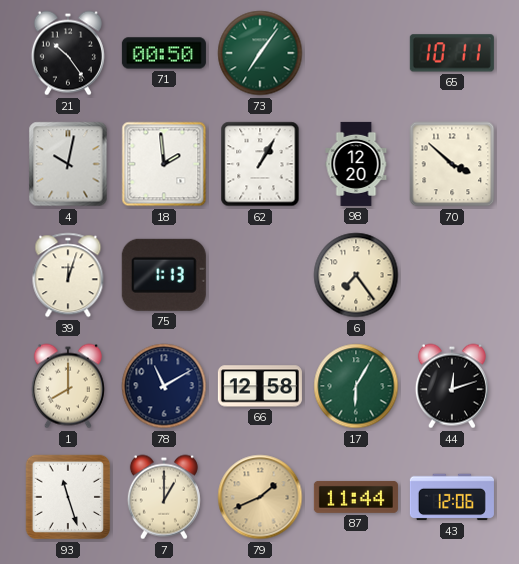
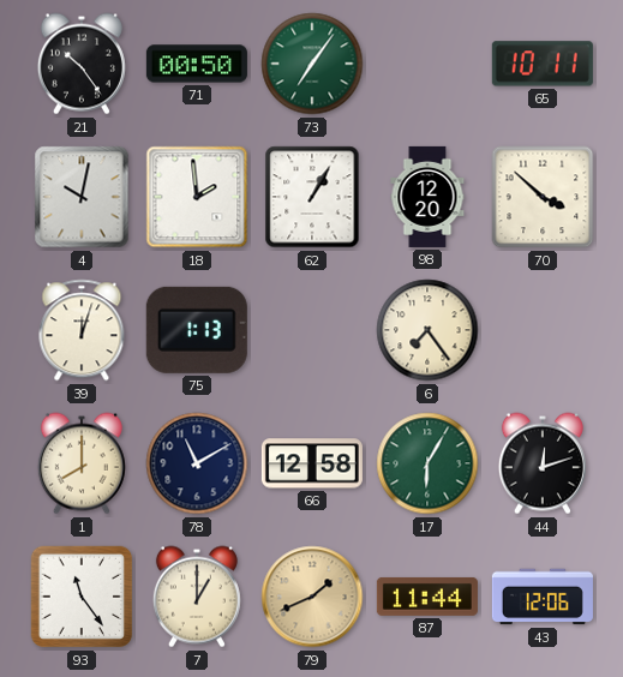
93: 11:27 -> 11:24 (82, 597)
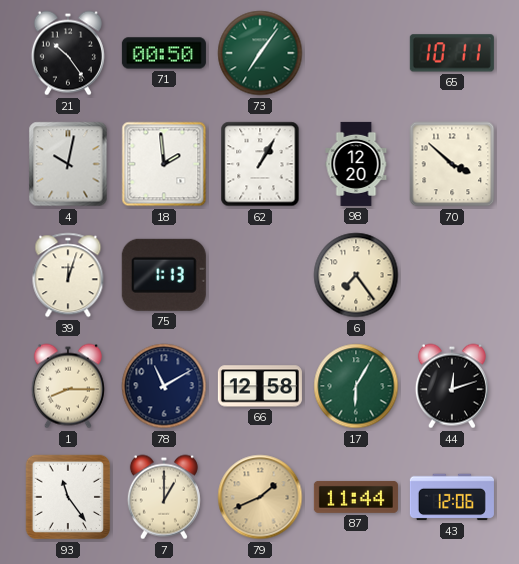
1: 8:00 -> 8:15 (68, 386)
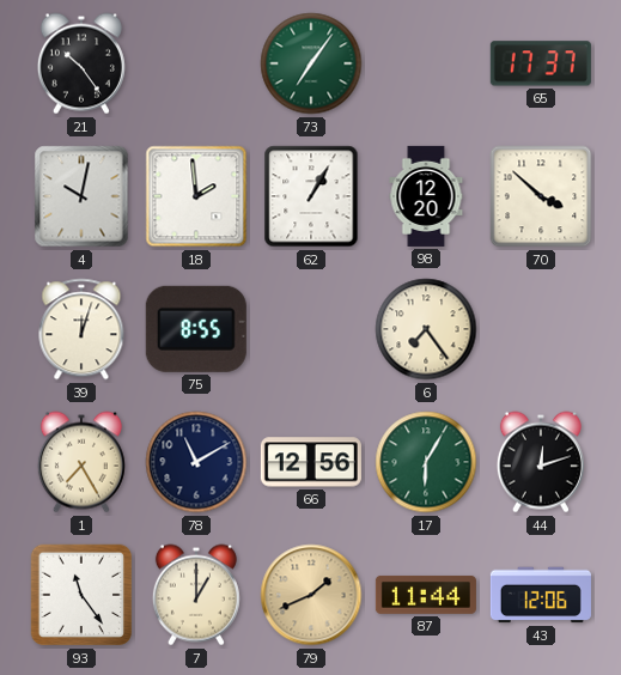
71: 00:50 -> none (164, 53)
65: 10:11 -> 17:37 (541, 63)
75: 1:13 -> 8:55 (196, 329)
1: 8:15 -> 7:25 (81, 462)
66: 12:58 -> 12:56 (311, 462)
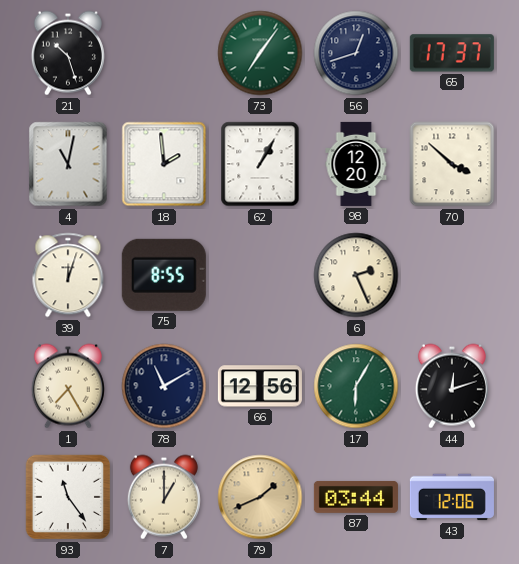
21: 10:24 -> 10:27 (68, 53)
56: none -> 12:42 (356, 53)
4: 10:02 -> 11:02 (68, 164)
6: 7:24 -> 2:26 (356, 275)
87: 11:44 -> 03:44 (356, 497)
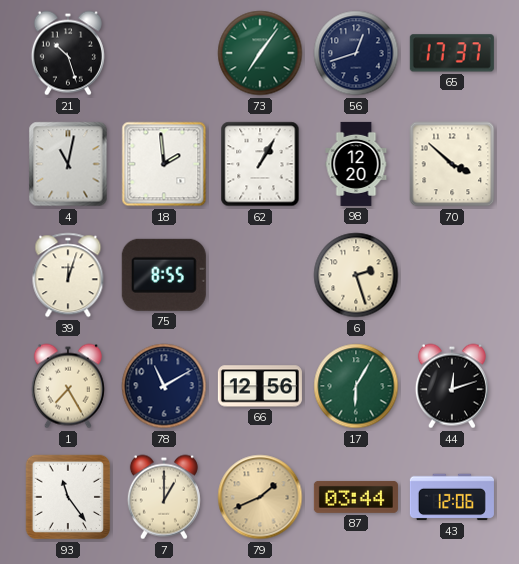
6: 2:26 -> 2:27 (356, 275)
